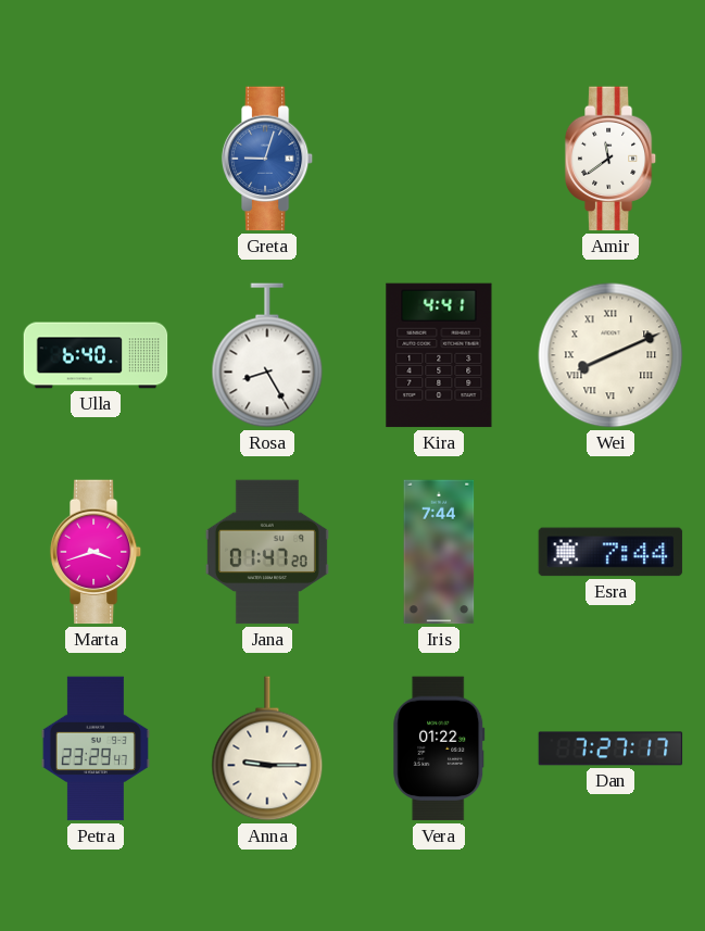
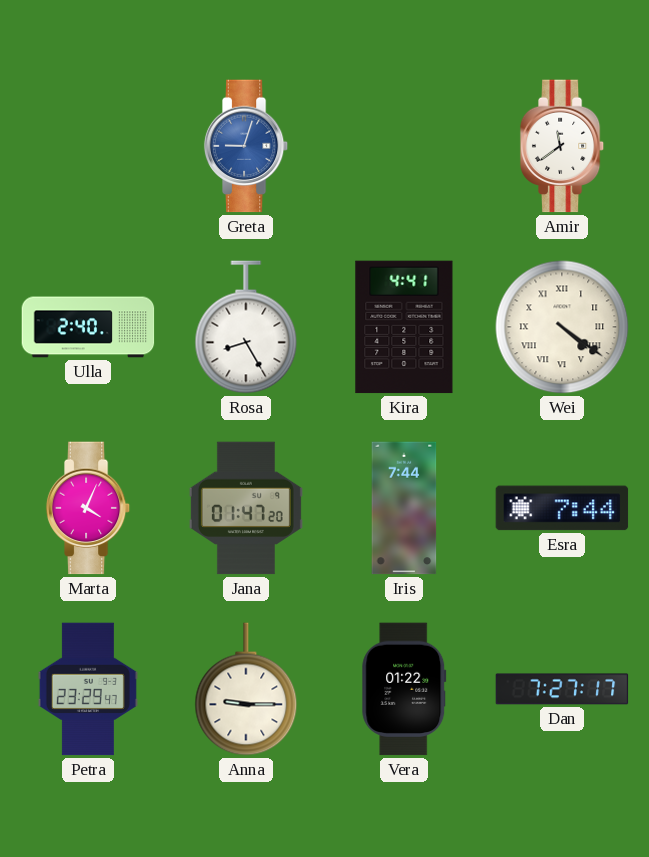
Ulla: 6:40 -> 2:40 (88, 327)
Wei: 8:11 -> 4:21 (562, 327)
Marta: 3:42 -> 4:04 (88, 508)
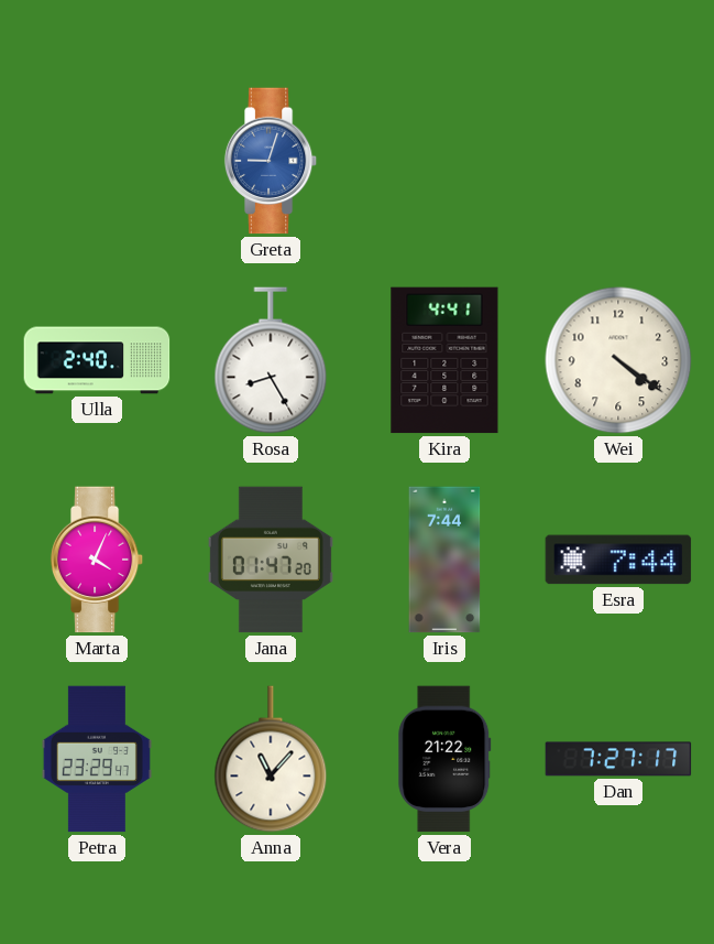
Amir: 11:39 -> none (562, 146)
Wei numerals: Roman -> Arabic (618, 360)
Anna: 9:15 -> 11:07 (271, 759)
Vera: 01:22 -> 21:22 (444, 759)
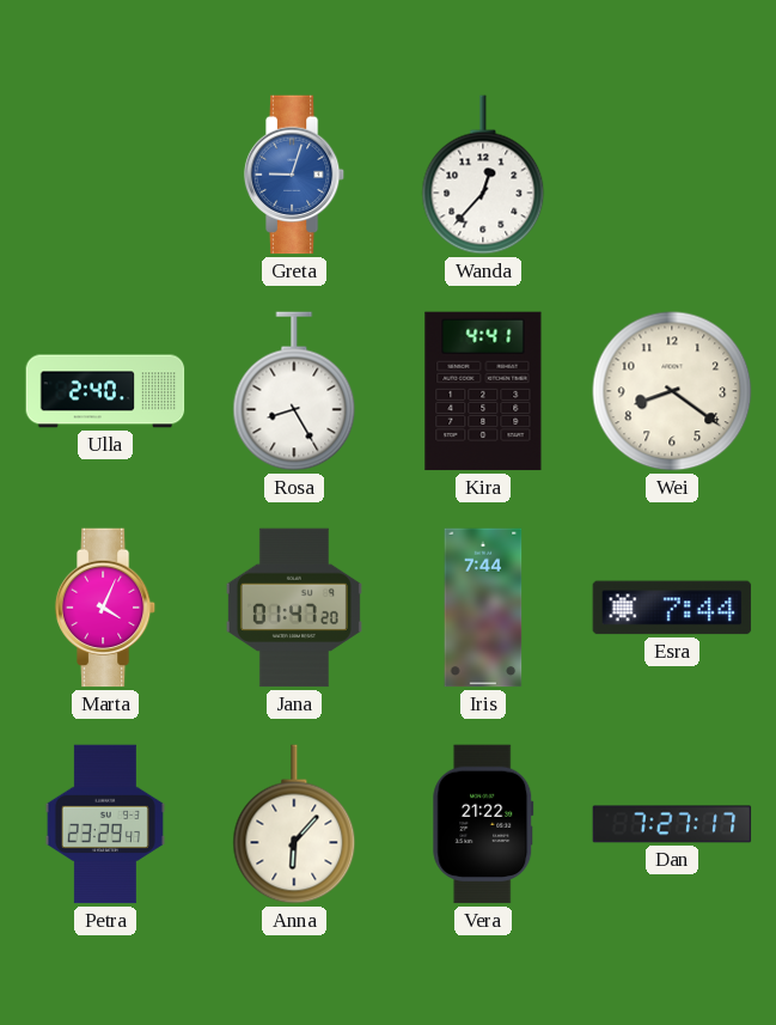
Wanda: none -> 12:37 (483, 175)
Wei: 4:21 -> 8:21 (672, 391)
Anna: 11:07 -> 6:07 (294, 824)
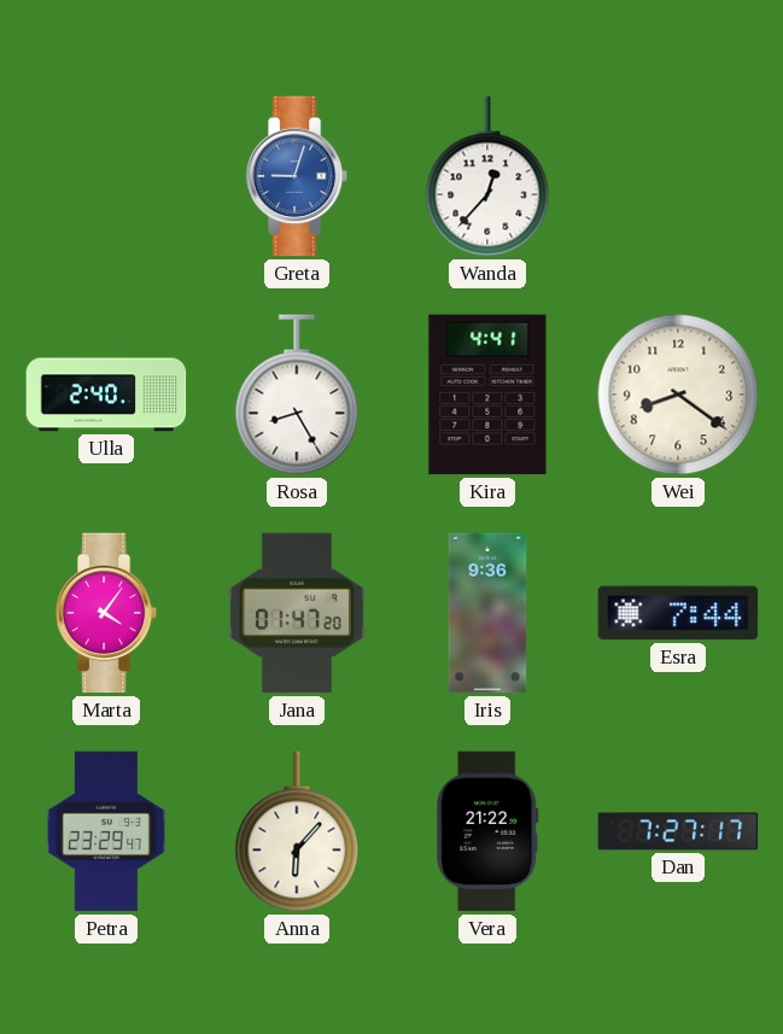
Marta: 4:04 -> 4:06 (106, 613)
Iris: 7:44 -> 9:36 (487, 613)
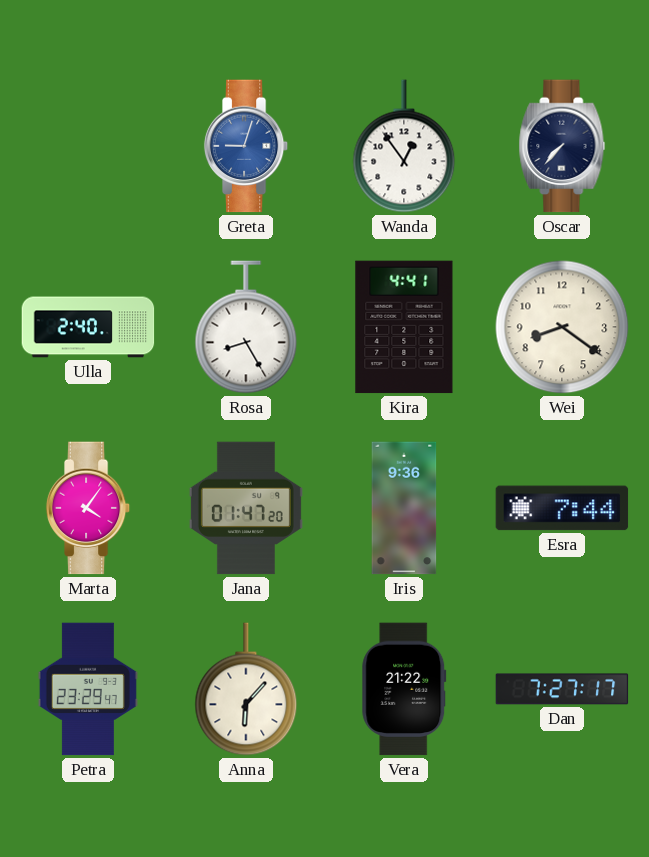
Wanda: 12:37 -> 12:54 (404, 146)
Oscar: none -> 7:37 (562, 146)
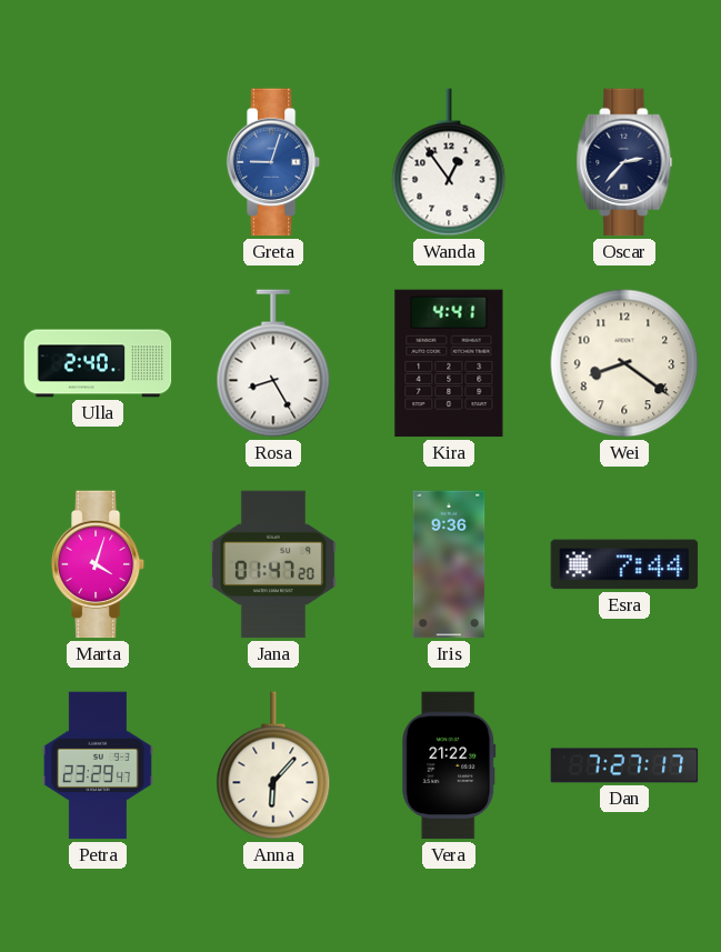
Oscar: 7:37 -> 2:37 (624, 162)
Marta: 4:06 -> 4:03 (98, 564)
